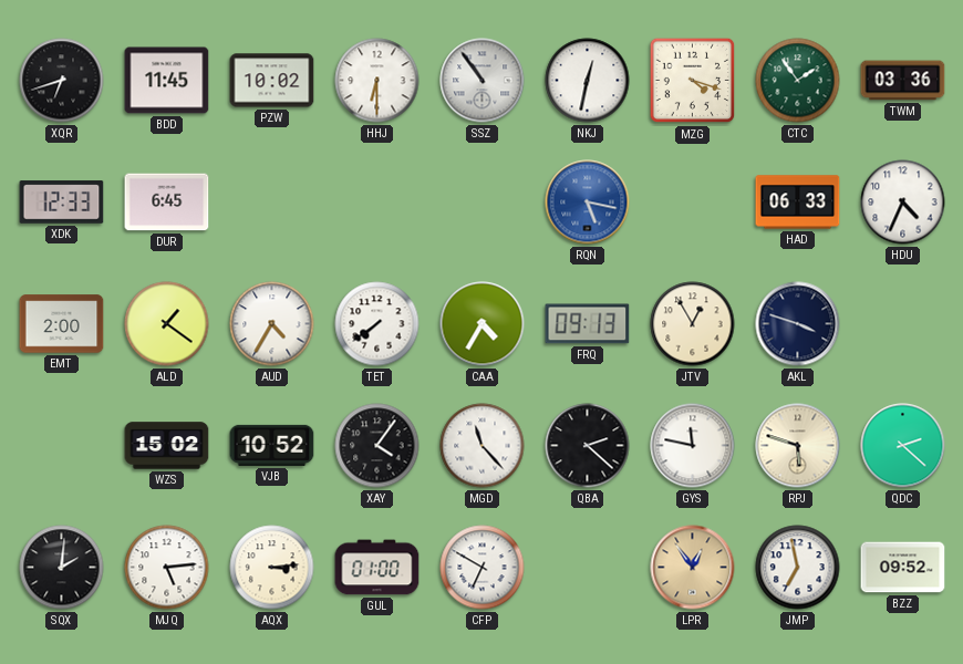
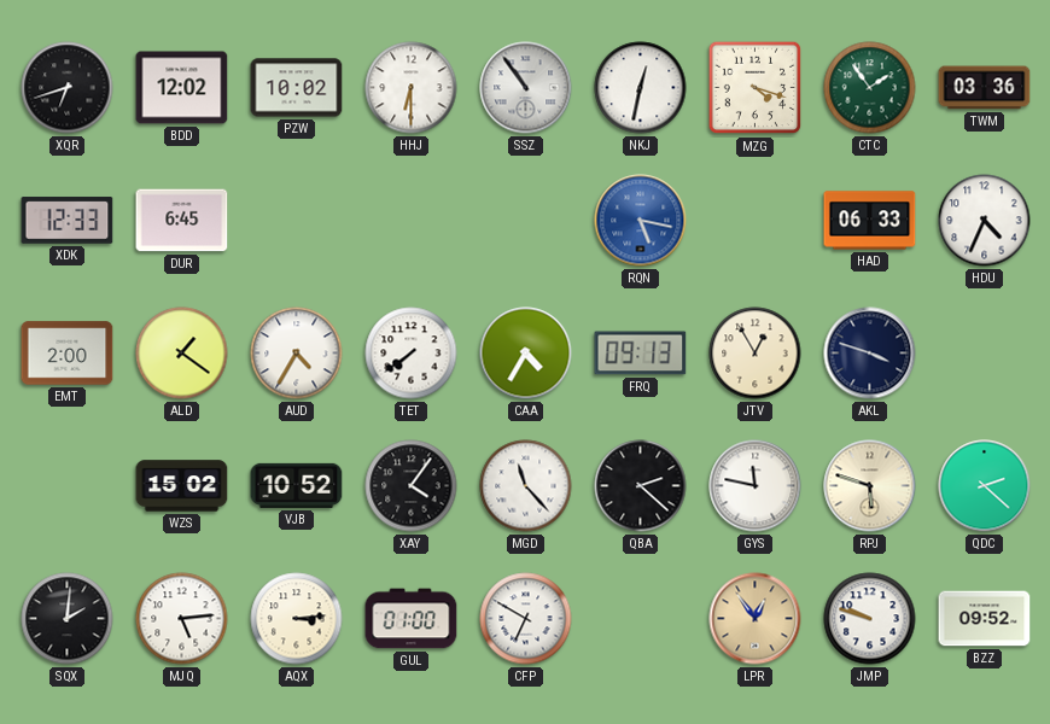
BDD: 11:45 -> 12:02 (182, 88)
JMP: 6:58 -> 9:48 (870, 619)
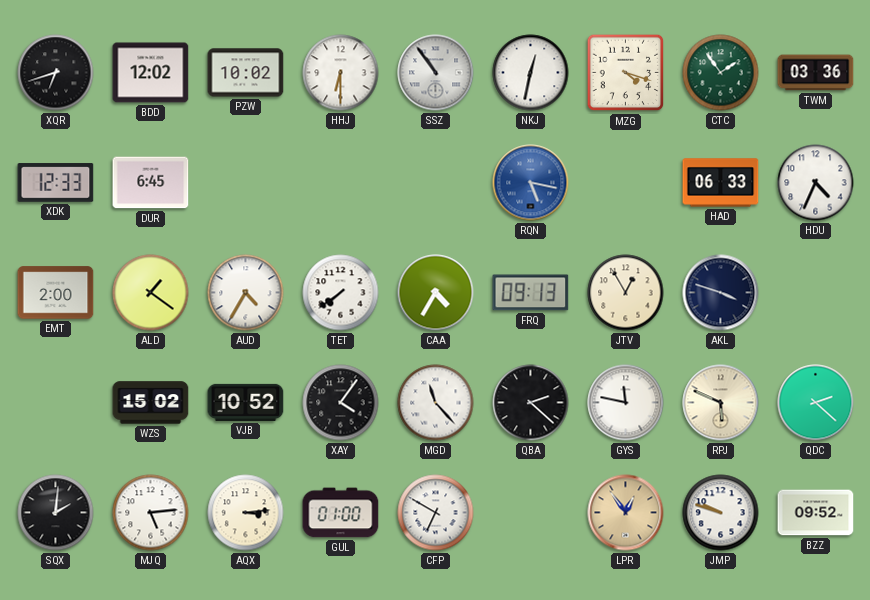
RPJ: 5:48 -> 5:49 (721, 403)
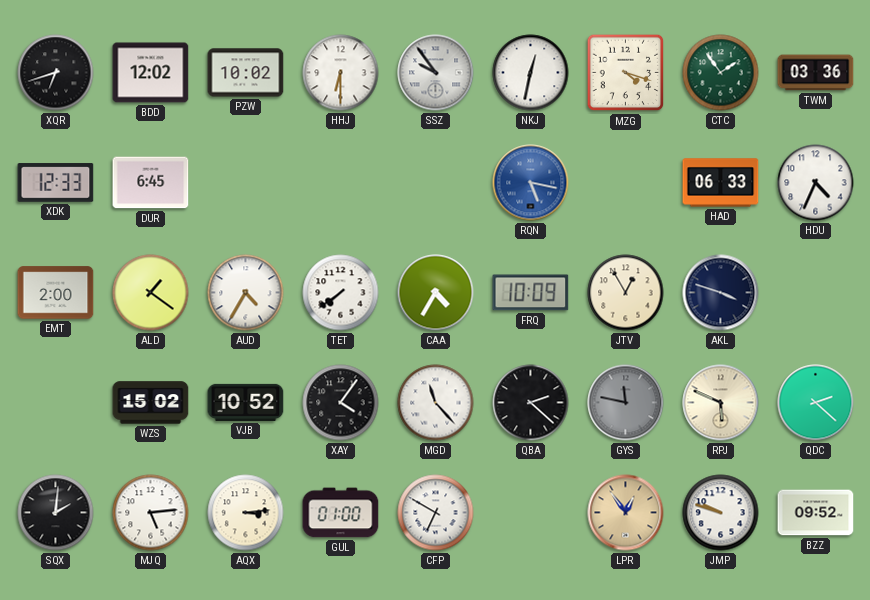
SSZ: 10:54 -> 9:54 (436, 73)
FRQ: 09:13 -> 10:09 (531, 293)
GYS dial: white -> grey (626, 403)
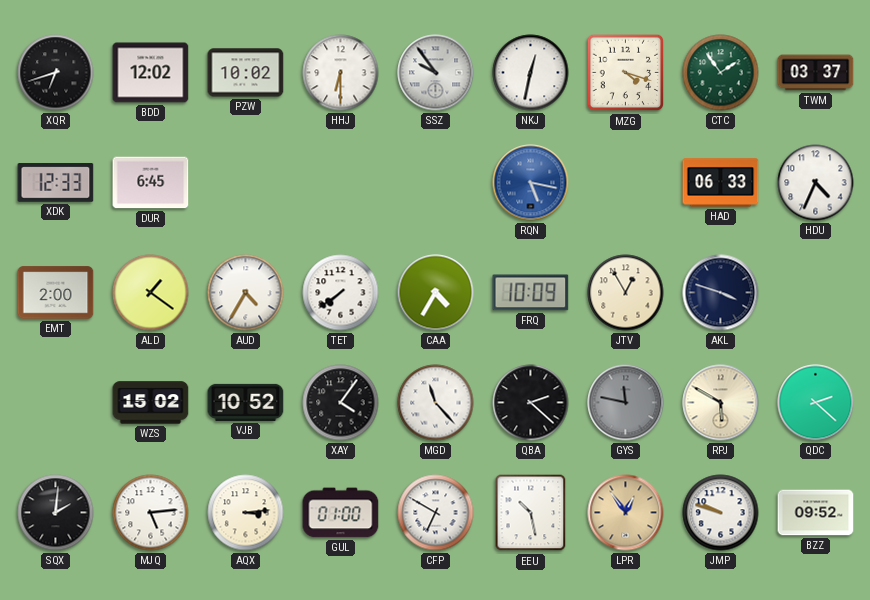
TWM: 03:36 -> 03:37 (816, 73)
RPJ: 5:49 -> 5:50 (721, 403)
EEU: none -> 10:28 (531, 513)
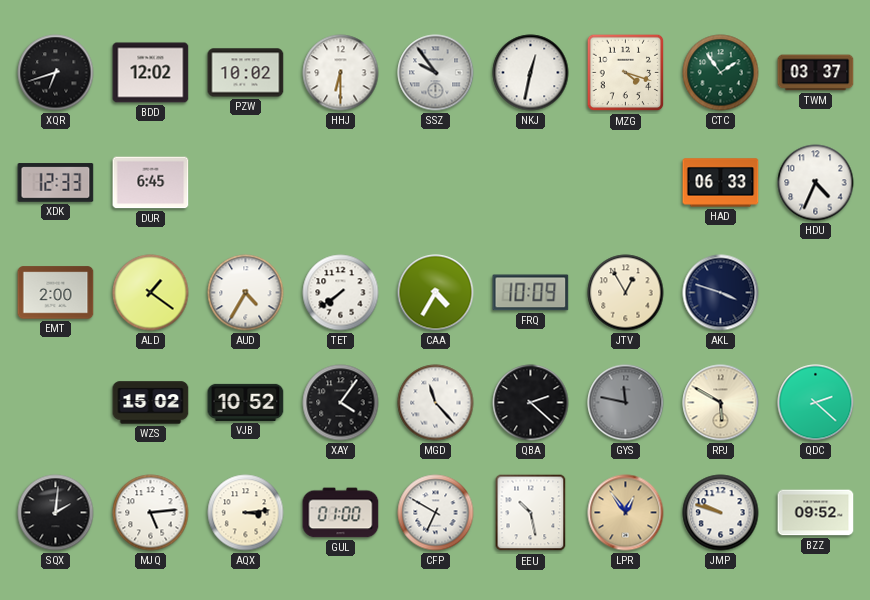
RQN: 5:17 -> none (531, 183)
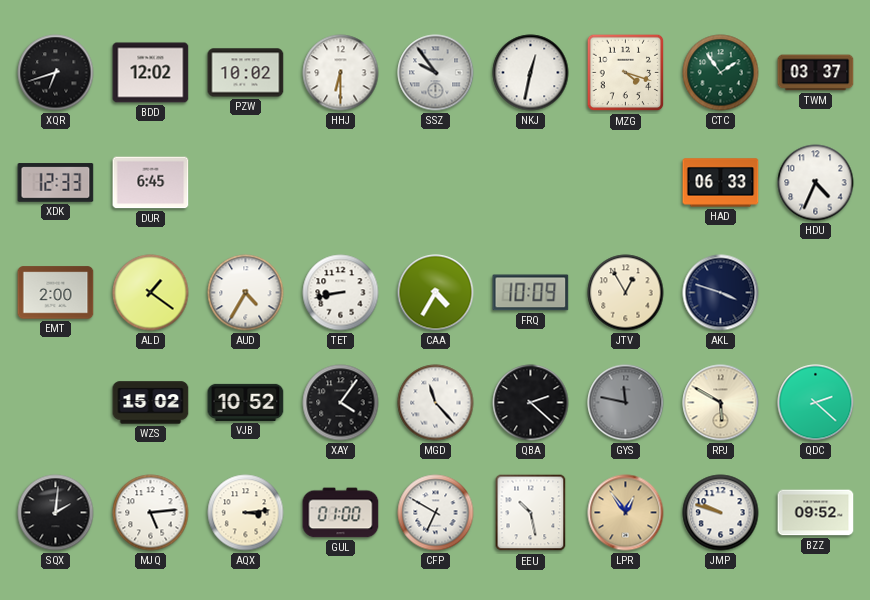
TET: 7:39 -> 8:43 (341, 293)
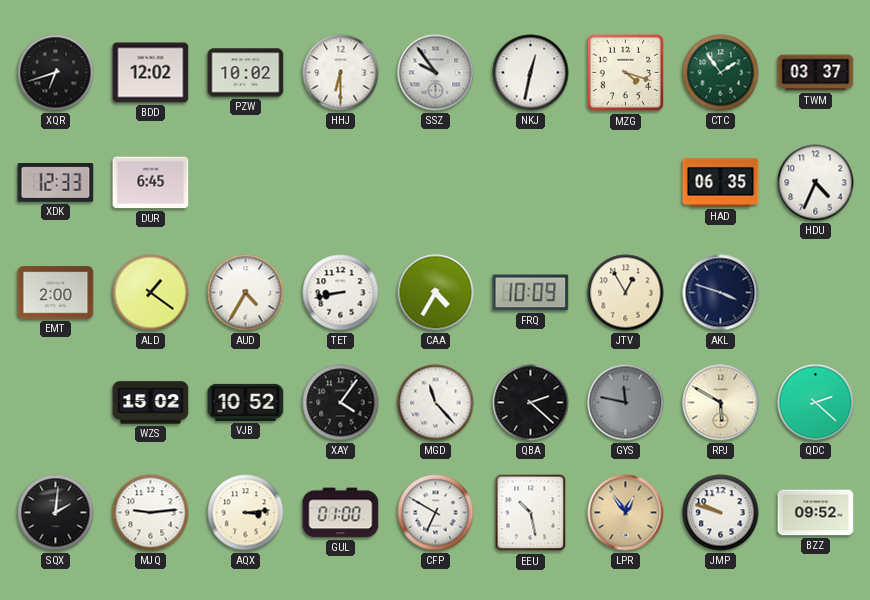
HAD: 06:33 -> 06:35 (721, 183)
MJQ: 5:14 -> 9:14 (151, 513)
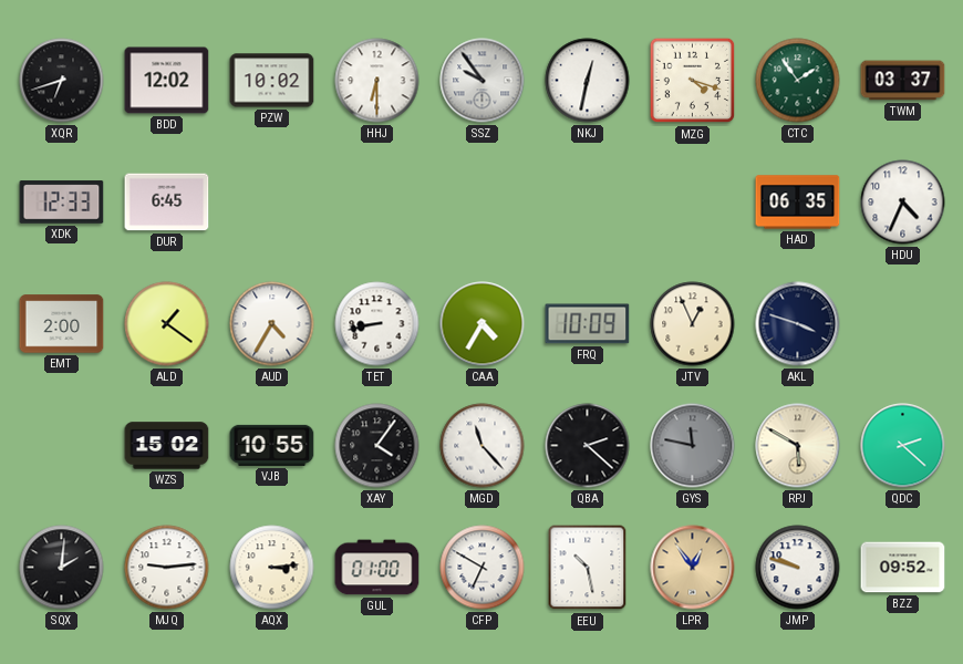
JTV: 12:55 -> 12:56 (693, 324)
VJB: 10:52 -> 10:55 (272, 445)
